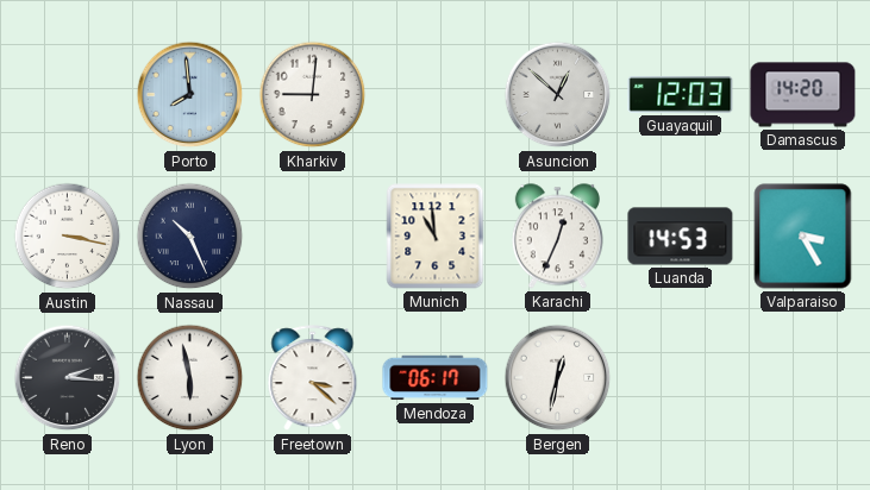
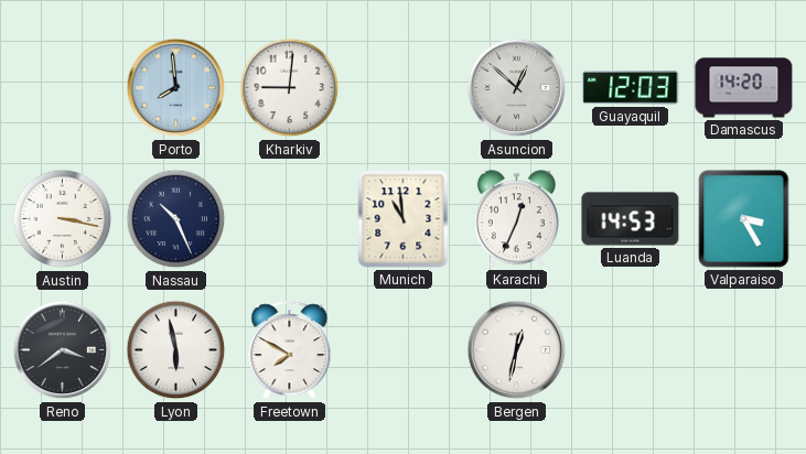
Reno: 2:16 -> 3:39 (63, 350)
Freetown: 3:22 -> 7:50 (290, 350)
Mendoza: 06:17 -> none (436, 378)
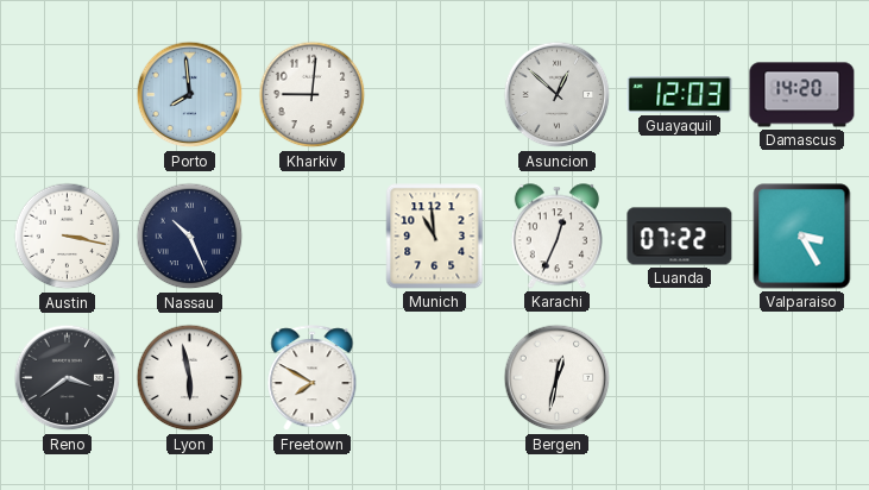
Luanda: 14:53 -> 07:22 (680, 237)
